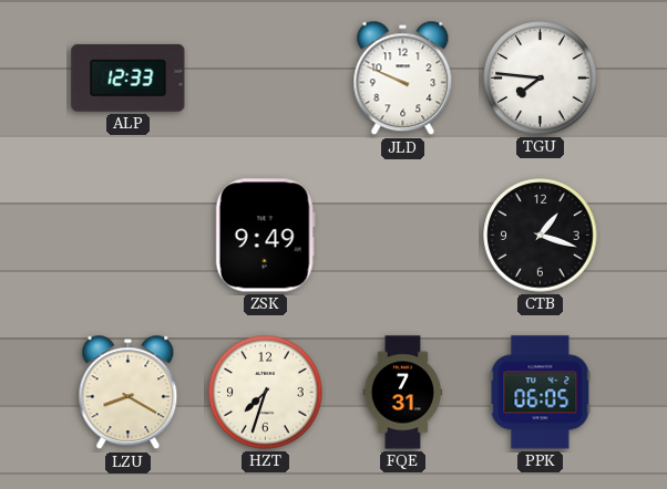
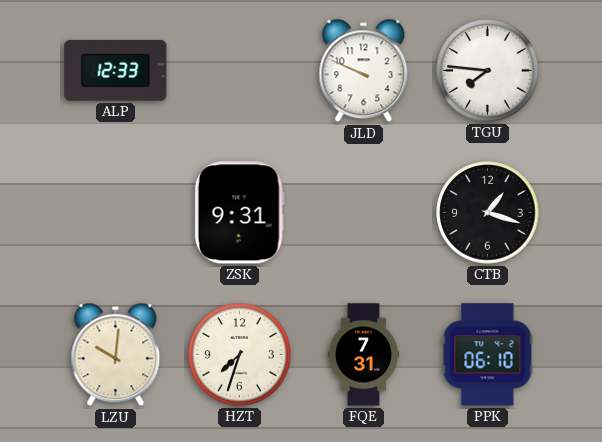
ZSK: 9:49 -> 9:31 (239, 213)
LZU: 8:20 -> 10:01 (116, 355)
PPK: 06:05 -> 06:10 (488, 355)
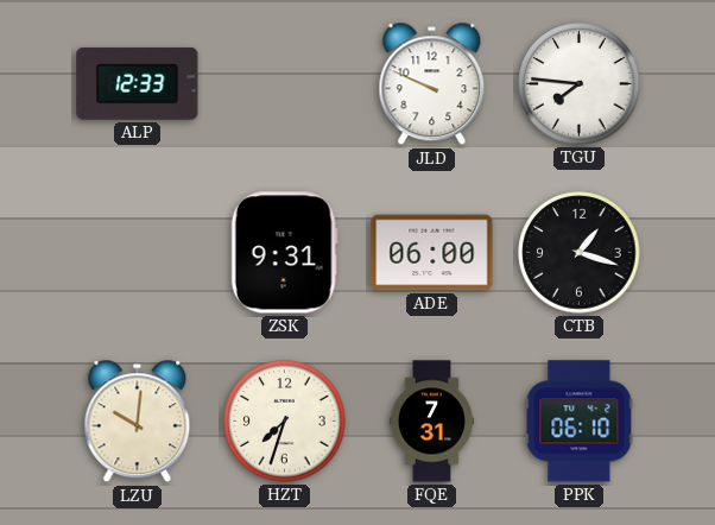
ADE: none -> 06:00 (432, 253)
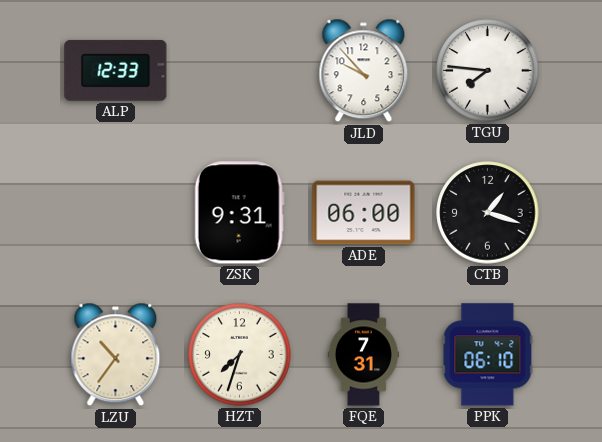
JLD: 9:49 -> 9:53 (364, 71)
LZU: 10:01 -> 10:36 (116, 355)
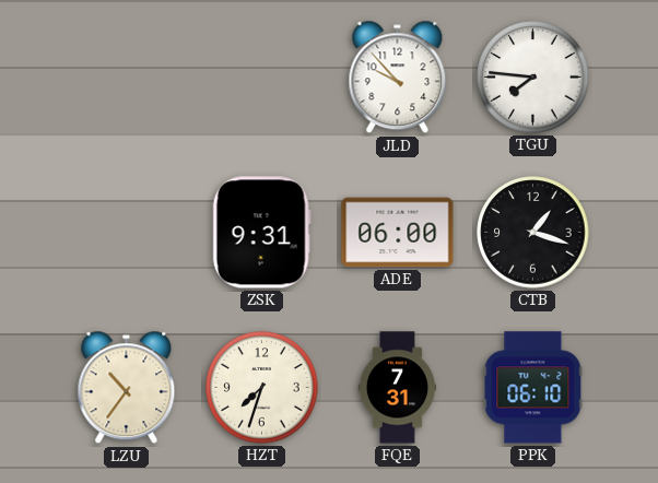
ALP: 12:33 -> none (116, 70)
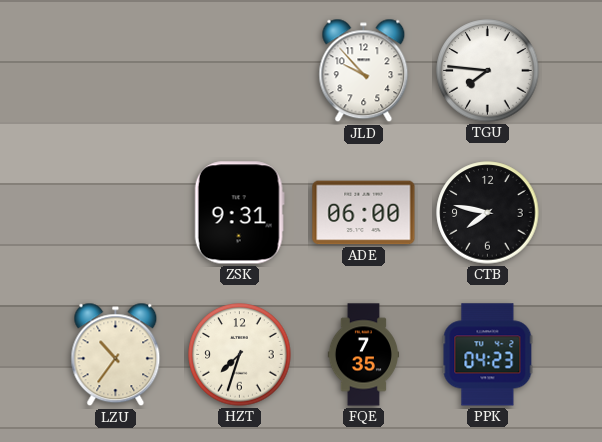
CTB: 1:18 -> 7:47 (488, 213)
FQE: 7:31 -> 7:35 (363, 355)
PPK: 06:10 -> 04:23 (488, 355)
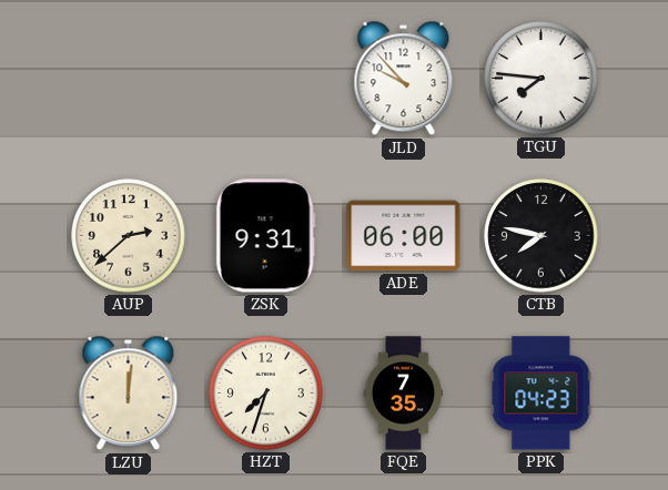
AUP: none -> 2:38 (129, 236)
LZU: 10:36 -> 12:01 (129, 394)
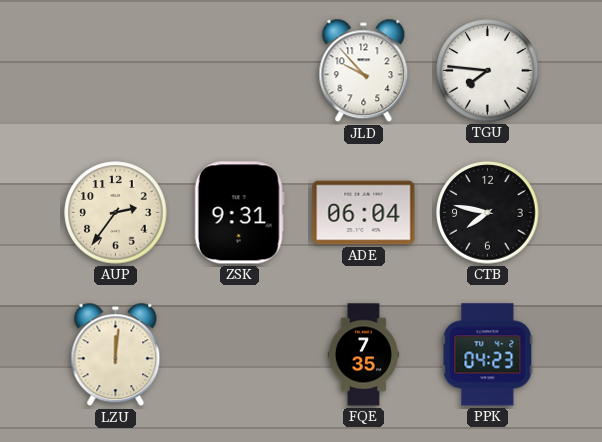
AUP: 2:38 -> 2:36 (116, 213)
ADE: 06:00 -> 06:04 (364, 213)
HZT: 7:33 -> none (266, 394)
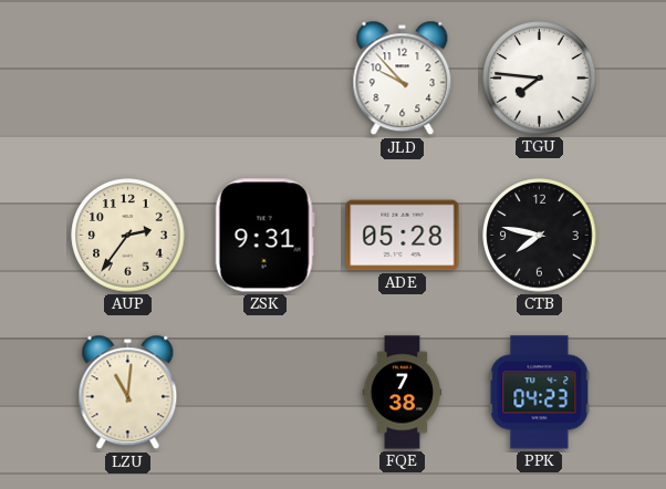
ADE: 06:04 -> 05:28 (403, 236)
LZU: 12:01 -> 11:01 (128, 393)
FQE: 7:35 -> 7:38 (402, 393)
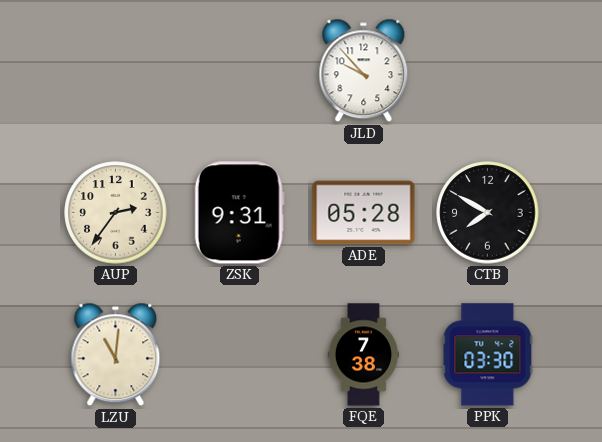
TGU: 7:46 -> none (540, 79)
CTB: 7:47 -> 7:50 (488, 213)
PPK: 04:23 -> 03:30 (488, 355)
